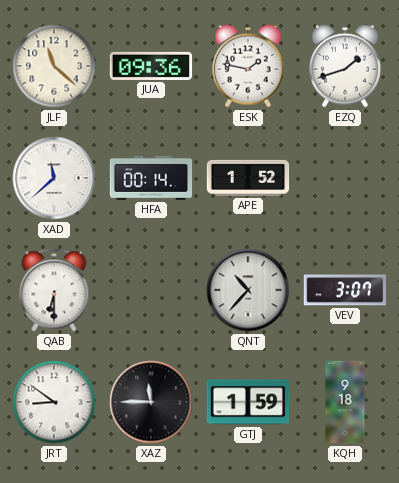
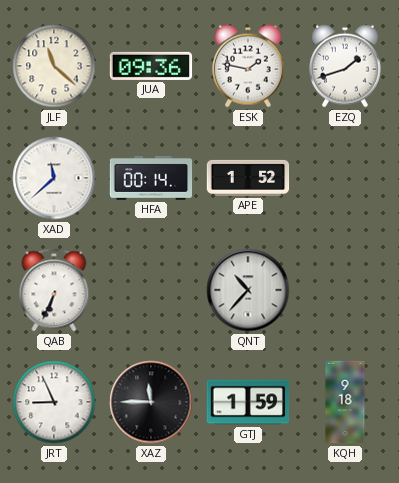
QAB: 6:30 -> 6:34 (54, 290)
VEV: 3:07 -> none (345, 290)
JRT: 8:51 -> 8:56 (54, 402)
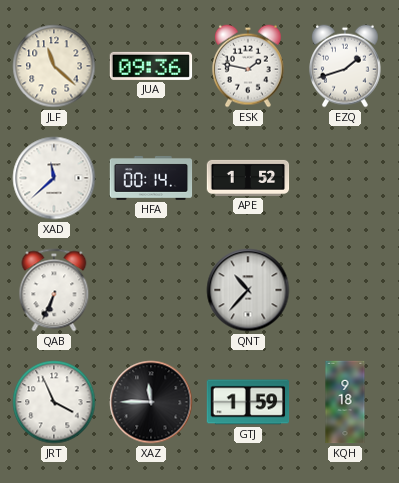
JRT: 8:56 -> 3:56 (54, 402)
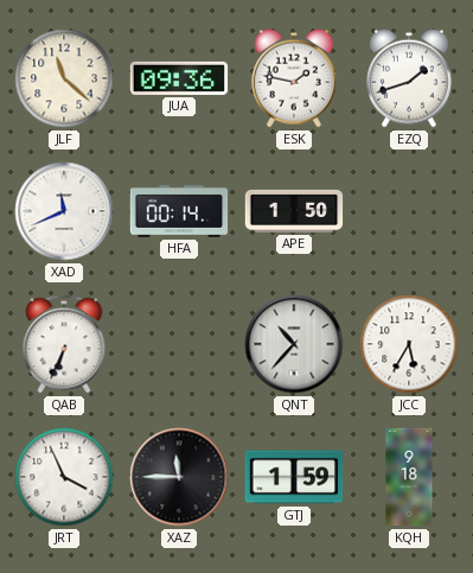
XAD: 11:38 -> 11:41 (64, 211)
APE: 1:52 -> 1:50 (294, 211)
JCC: none -> 5:35 (409, 344)
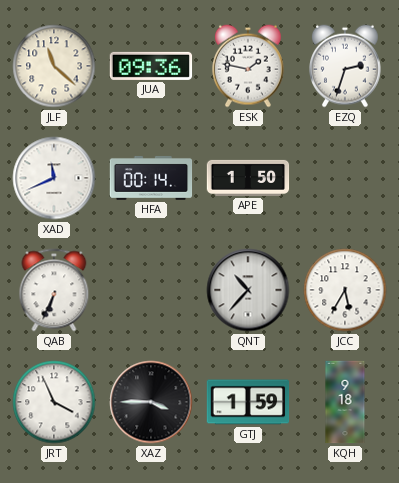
EZQ: 1:42 -> 2:33 (346, 66)
XAZ: 11:45 -> 3:45 (151, 402)
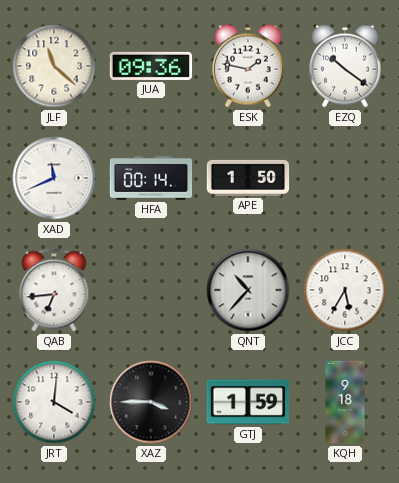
EZQ: 2:33 -> 10:21 (346, 66)
QAB: 6:34 -> 6:44 (54, 290)
JRT: 3:56 -> 4:01 (54, 402)
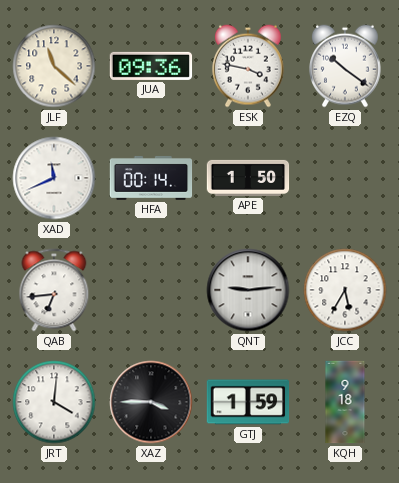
ESK: 1:47 -> 3:47 (249, 66)
QNT: 10:37 -> 9:14 (248, 290)
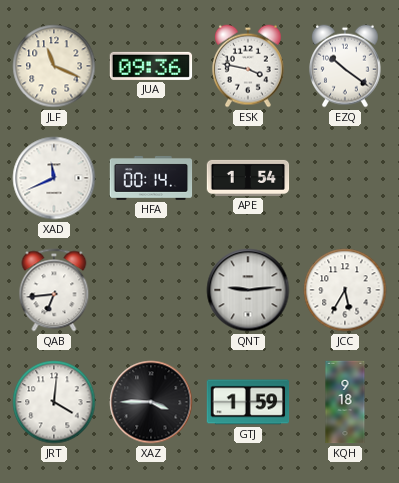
JLF: 11:22 -> 11:19 (54, 66)
APE: 1:50 -> 1:54 (248, 178)
